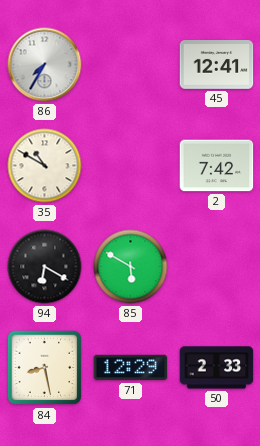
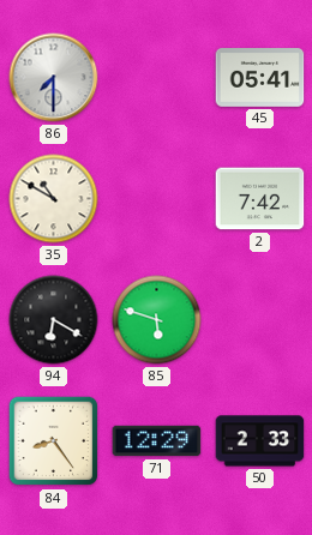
86: 7:35 -> 7:30 (54, 78)
45: 12:41 -> 05:41 (260, 78)
85: 5:50 -> 5:48 (157, 320)
84: 8:28 -> 8:24 (54, 441)
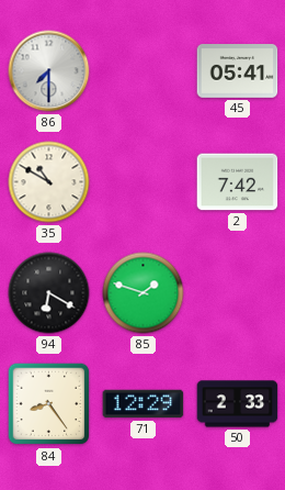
85: 5:48 -> 1:48 (144, 293)
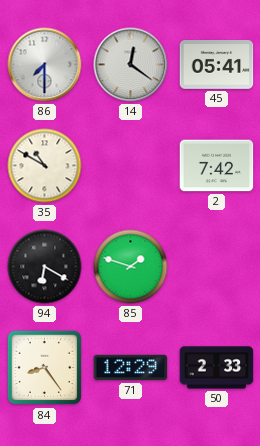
14: none -> 12:21 (131, 65)
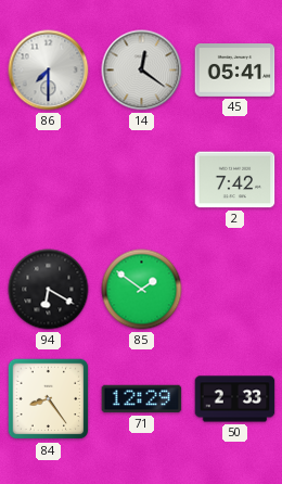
35: 10:50 -> none (45, 166)
85: 1:48 -> 1:51 (142, 290)
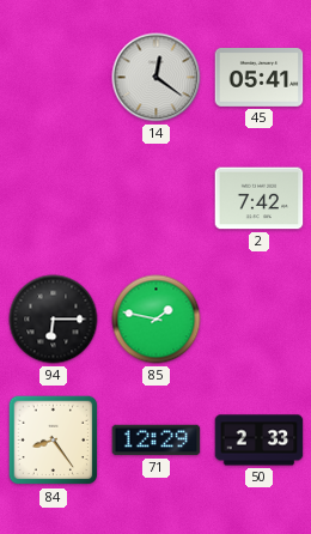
86: 7:30 -> none (49, 71)
94: 6:20 -> 6:15 (54, 320)
85: 1:51 -> 1:47 (157, 320)
